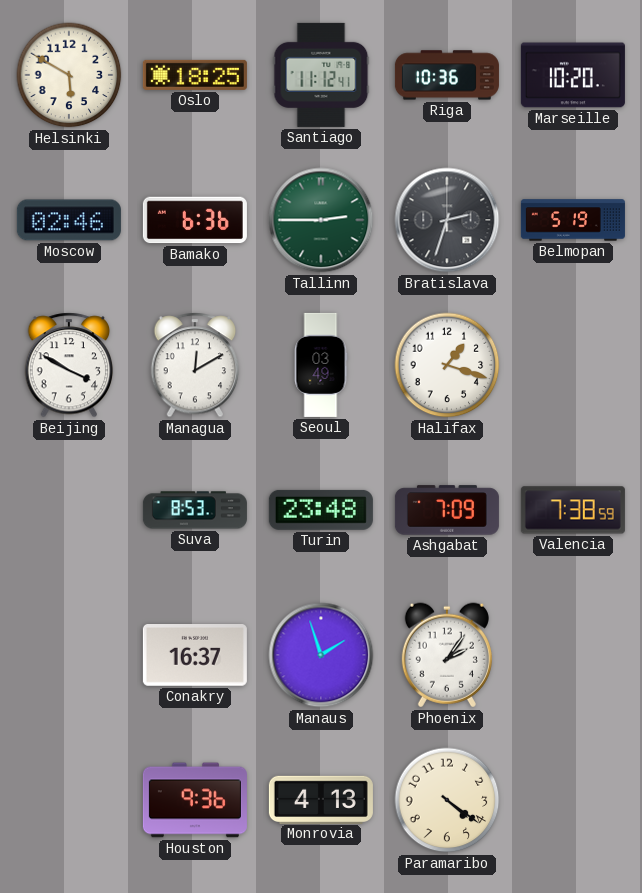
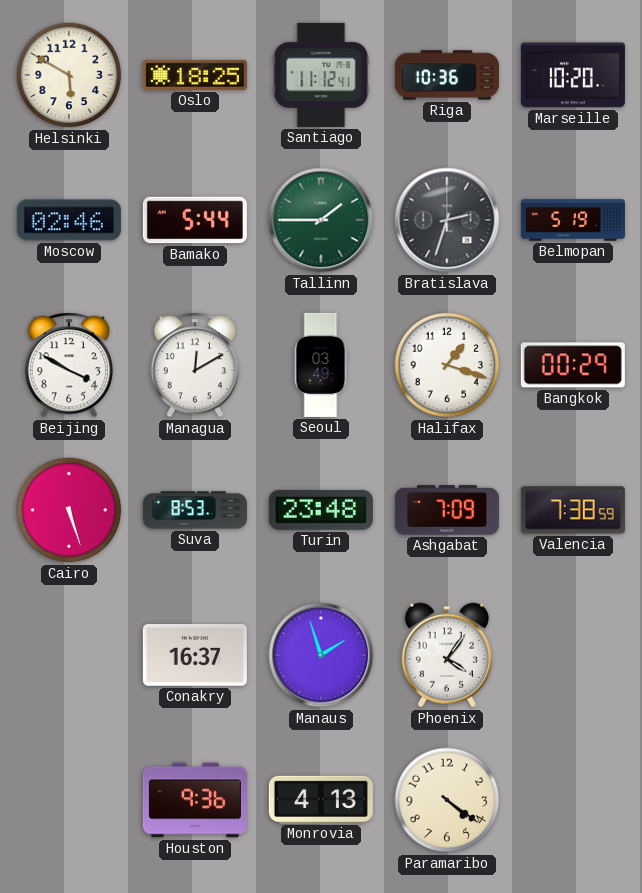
Bamako: 6:36 -> 5:44 (195, 220)
Tallinn: 2:45 -> 1:45 (321, 220)
Bangkok: none -> 00:29 (573, 365)
Cairo: none -> 5:27 (69, 510)
Phoenix: 2:06 -> 4:06 (447, 655)
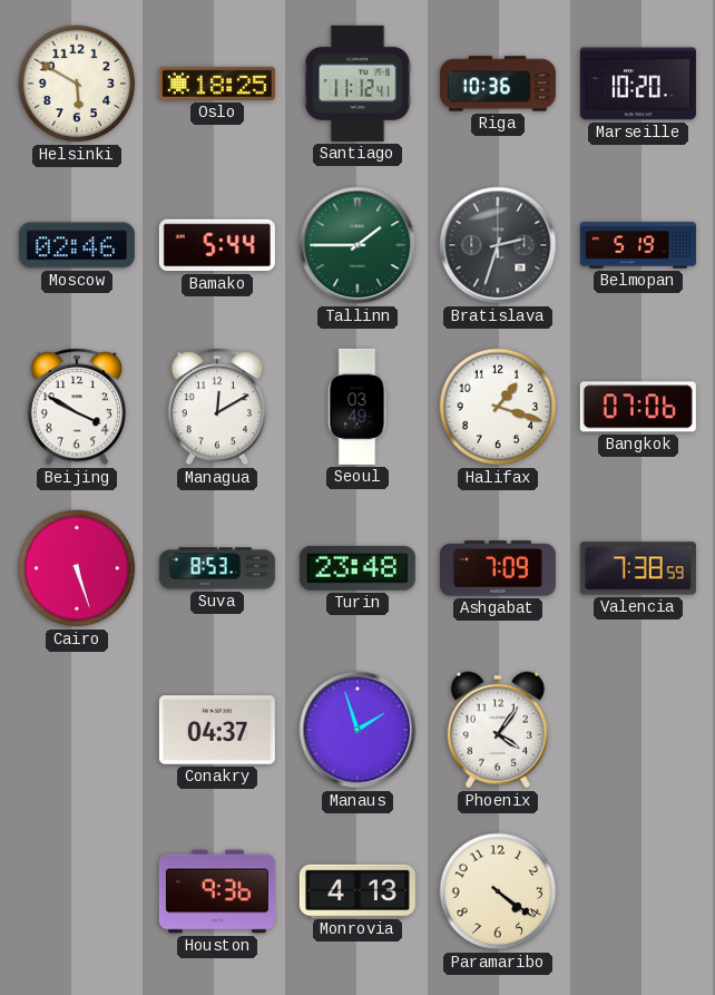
Bangkok: 00:29 -> 07:06 (638, 407)
Conakry: 16:37 -> 04:37 (217, 731)
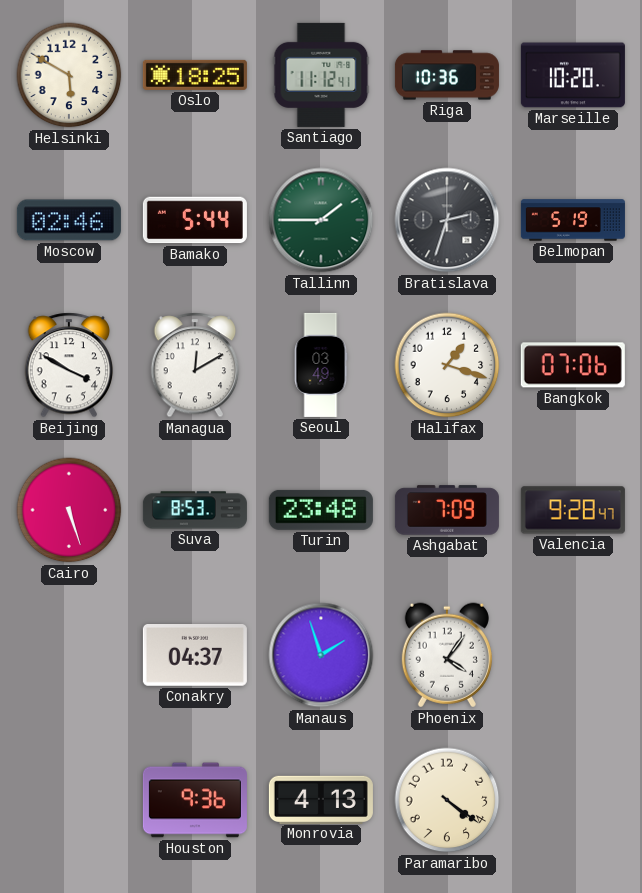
Valencia: 7:38 -> 9:28 (573, 510)
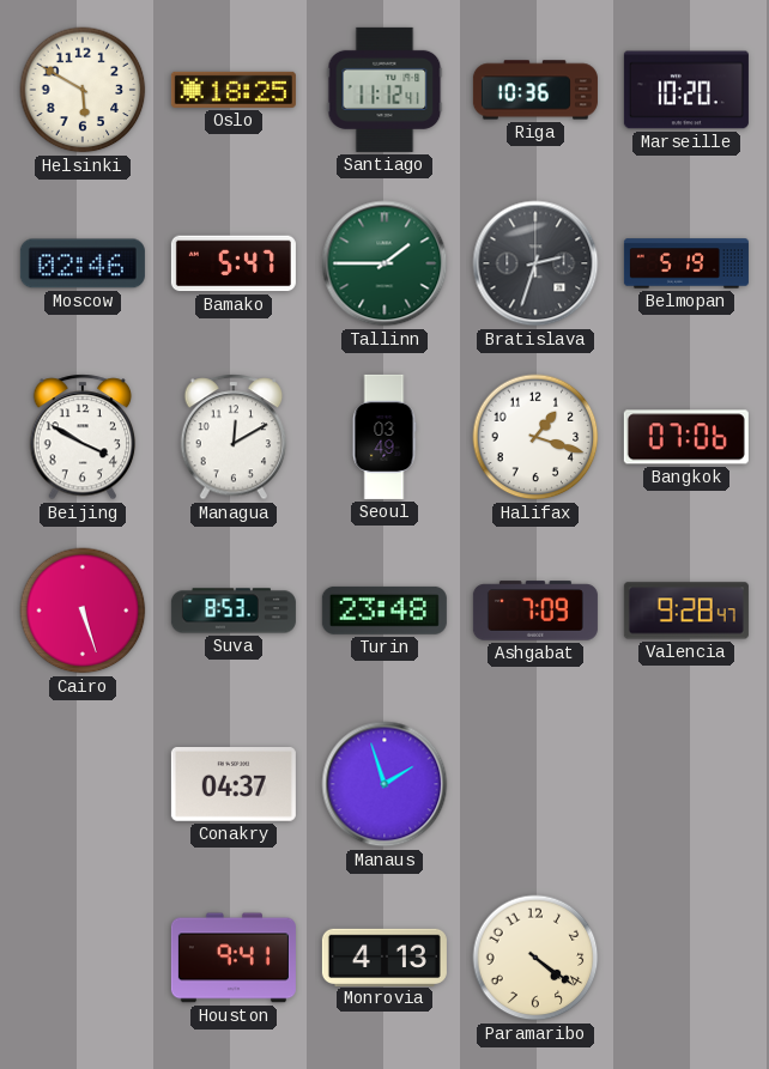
Bamako: 5:44 -> 5:47 (234, 263)
Phoenix: 4:06 -> none (447, 655)
Houston: 9:36 -> 9:41 (234, 958)
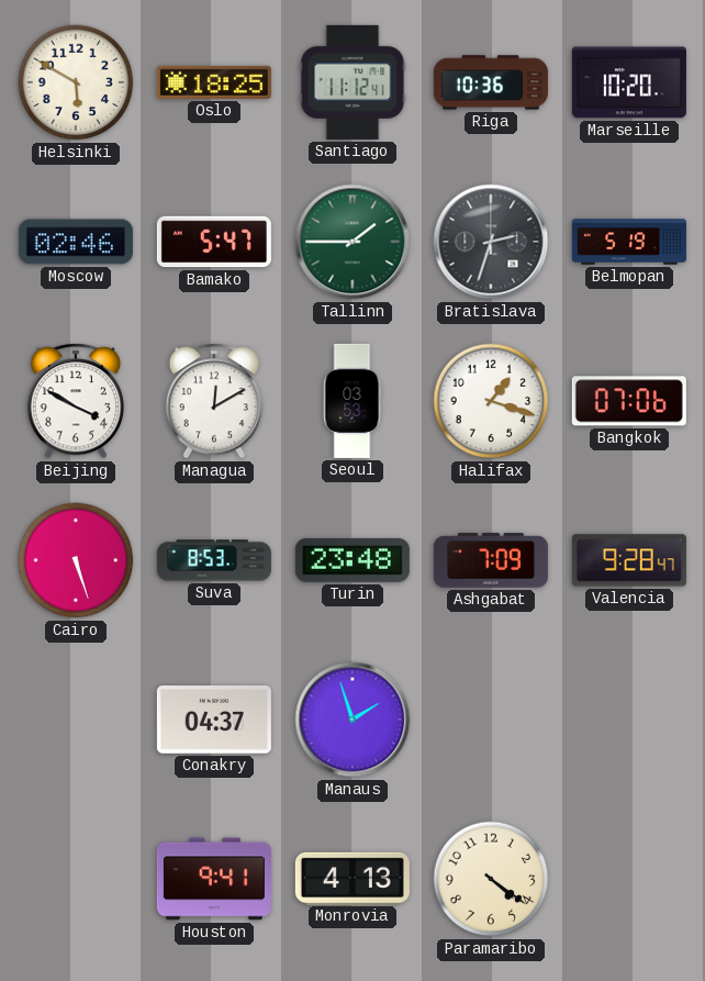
Seoul: 03:49 -> 03:53 (352, 401)
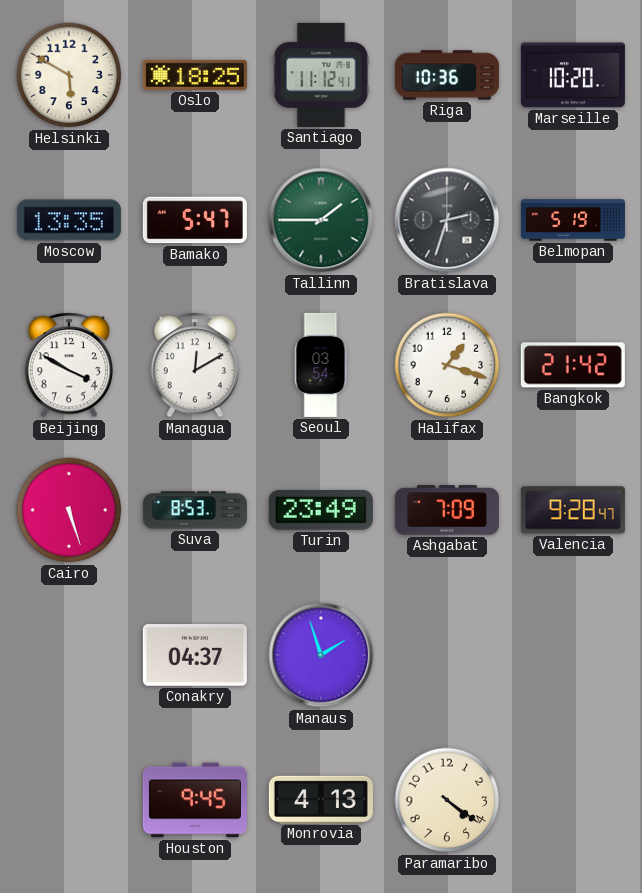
Moscow: 02:46 -> 13:35 (69, 220)
Seoul: 03:53 -> 03:54 (321, 365)
Bangkok: 07:06 -> 21:42 (573, 365)
Turin: 23:48 -> 23:49 (321, 510)
Houston: 9:41 -> 9:45 (195, 800)
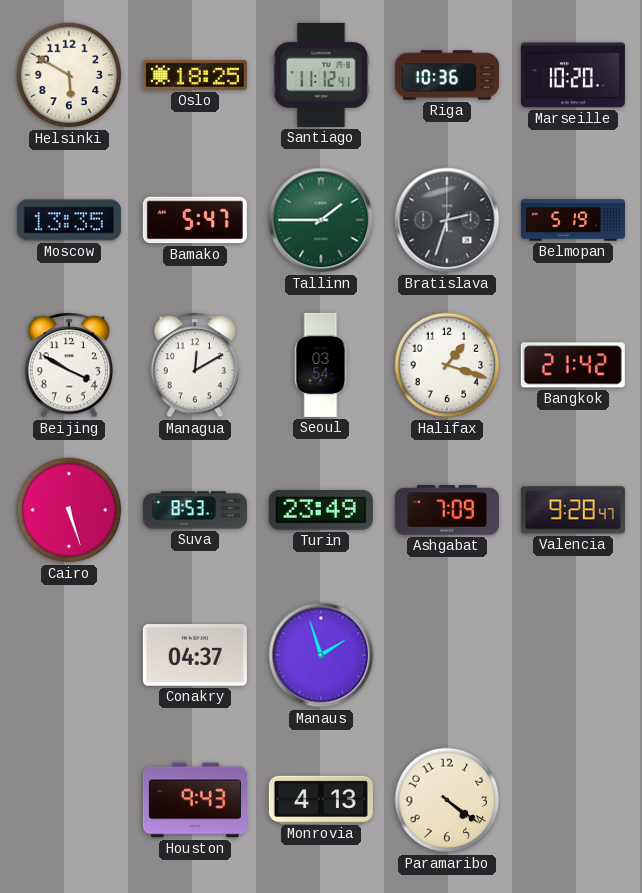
Houston: 9:45 -> 9:43 (195, 800)
